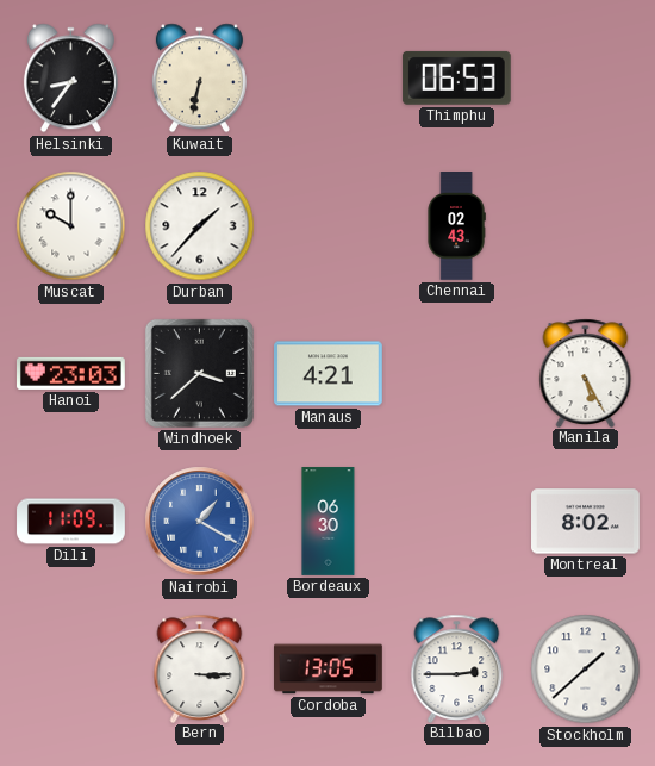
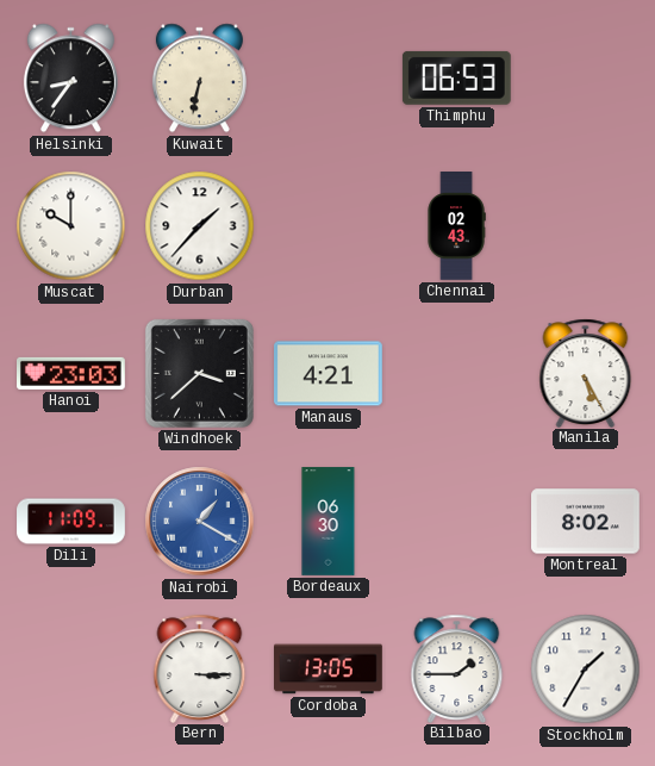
Bilbao: 2:45 -> 1:45 (457, 668)
Stockholm: 1:38 -> 1:35 (586, 670)
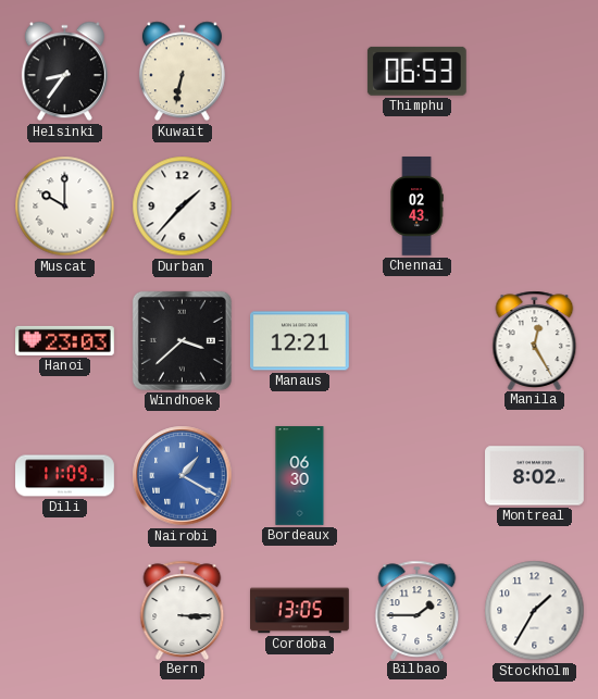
Manaus: 4:21 -> 12:21 (300, 341)
Manila: 5:25 -> 12:25 (535, 340)
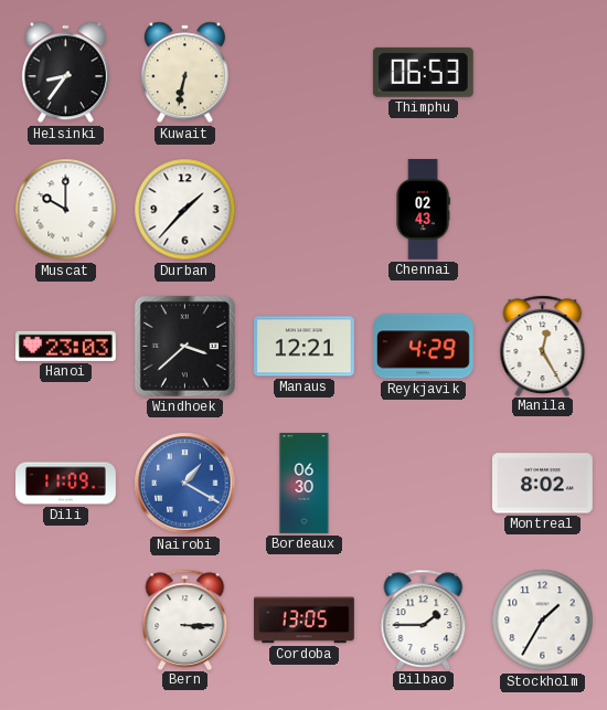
Reykjavik: none -> 4:29 (424, 347)
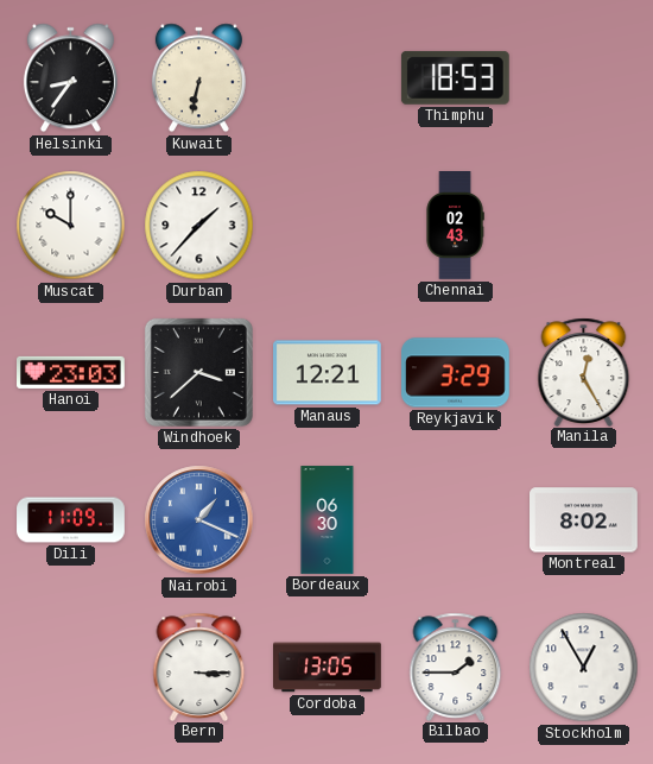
Thimphu: 06:53 -> 18:53 (455, 77)
Reykjavik: 4:29 -> 3:29 (456, 373)
Nairobi: 1:20 -> 1:19 (199, 520)
Stockholm: 1:35 -> 12:55 (584, 668)
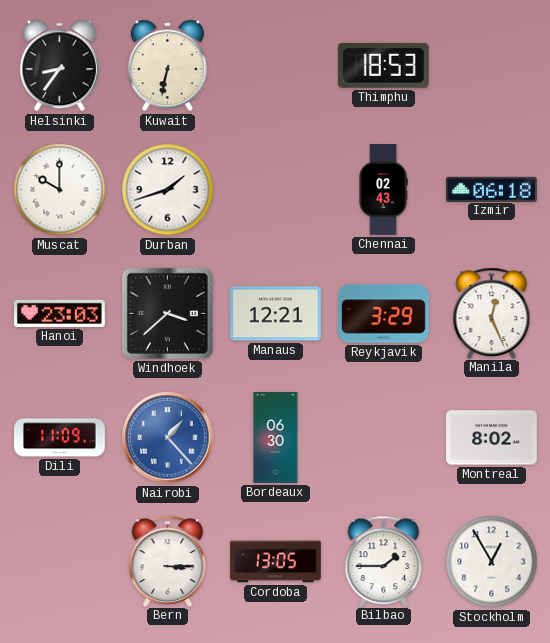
Durban: 1:37 -> 1:42 (168, 190)
Izmir: none -> 06:18 (492, 189)
Manila: 12:25 -> 12:26 (492, 313)
Nairobi: 1:19 -> 1:23 (168, 438)
